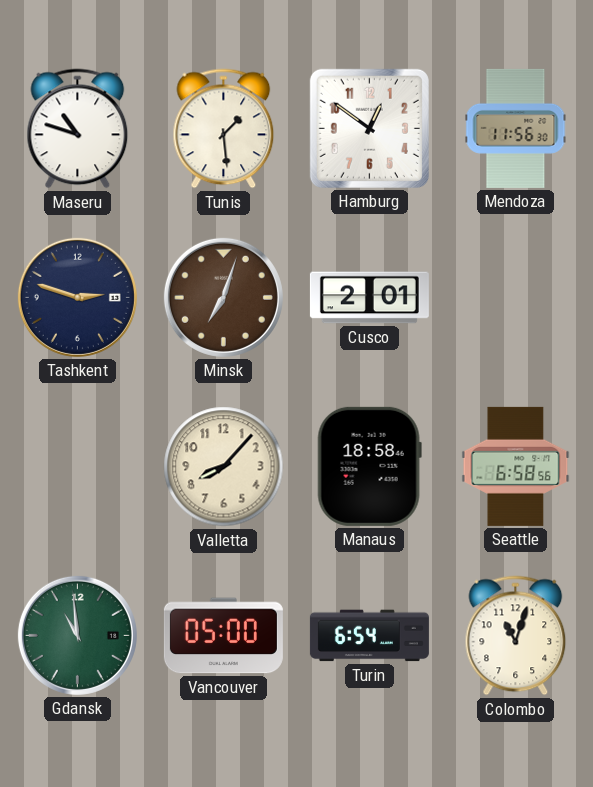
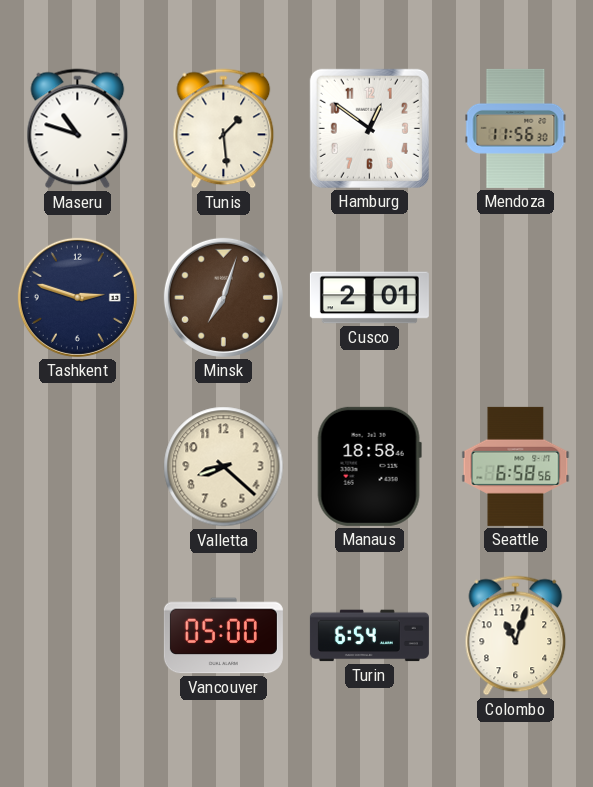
Valletta: 8:07 -> 8:22 (224, 467)
Gdansk: 10:59 -> none (77, 635)
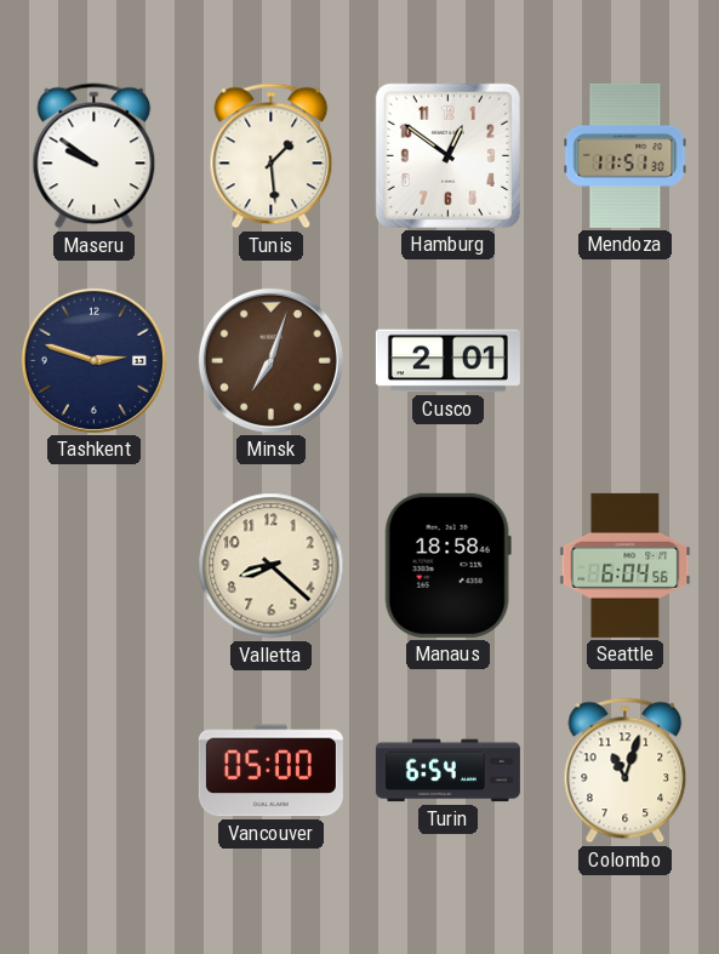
Maseru: 10:48 -> 9:51 (95, 156)
Mendoza: 11:56 -> 11:51 (626, 155)
Seattle: 6:58 -> 6:04 (626, 565)
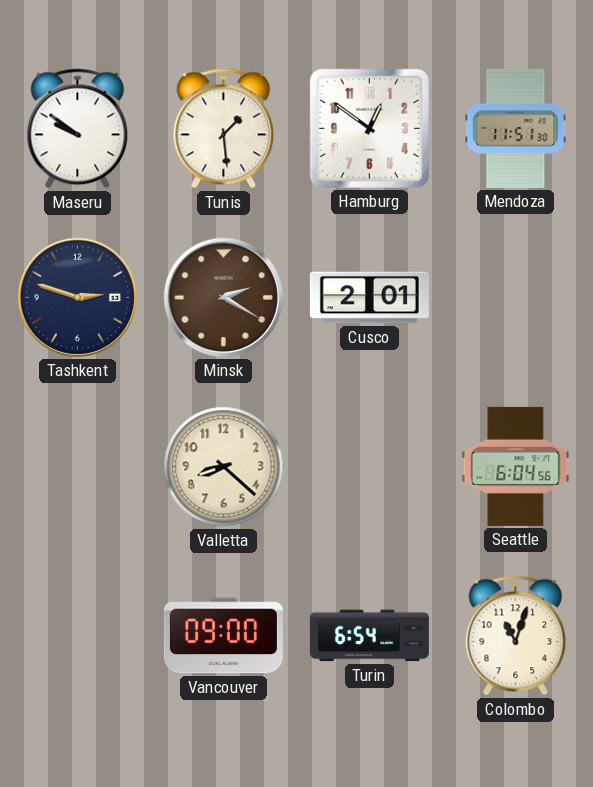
Minsk: 7:03 -> 2:20 (223, 297)
Manaus: 18:58 -> none (447, 565)
Vancouver: 05:00 -> 09:00 (223, 636)
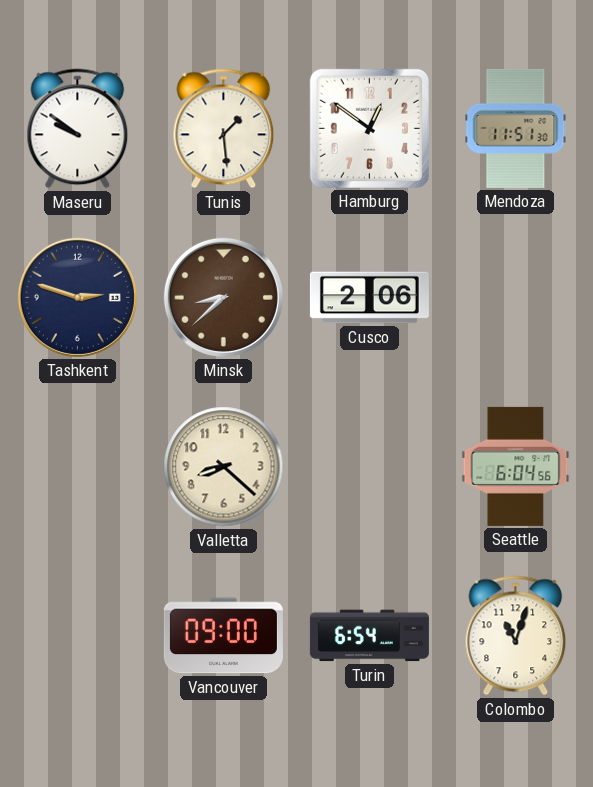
Minsk: 2:20 -> 8:38 (223, 297)
Cusco: 2:01 -> 2:06 (369, 298)
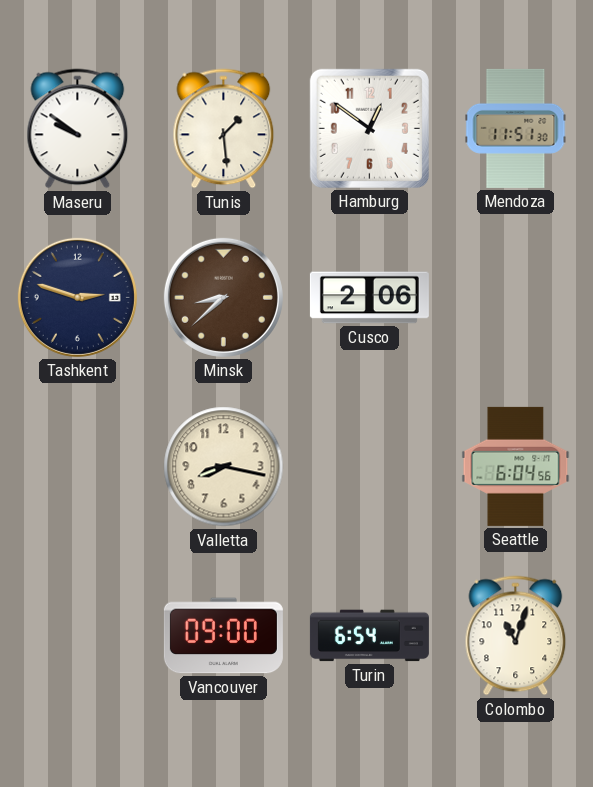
Valletta: 8:22 -> 8:17 (224, 467)
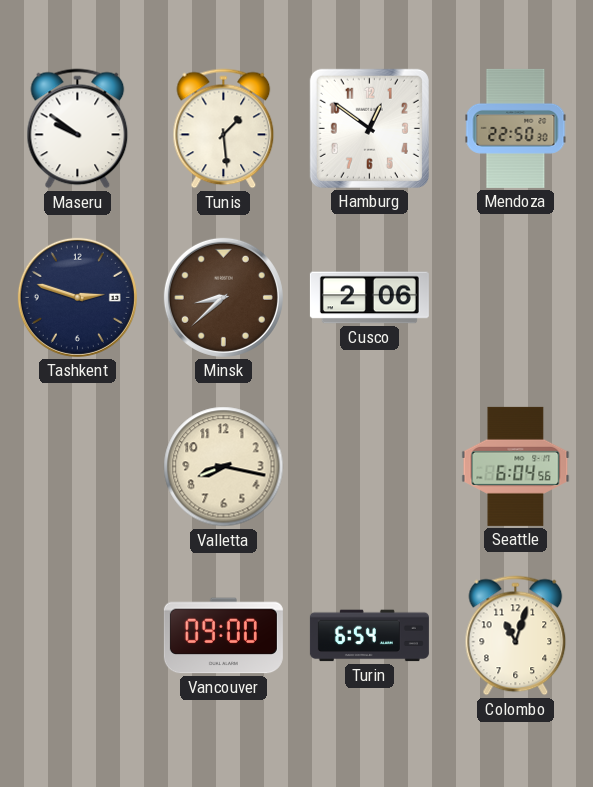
Mendoza: 11:51 -> 22:50 (516, 128)
